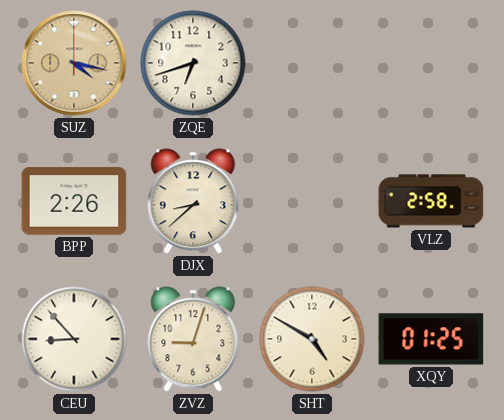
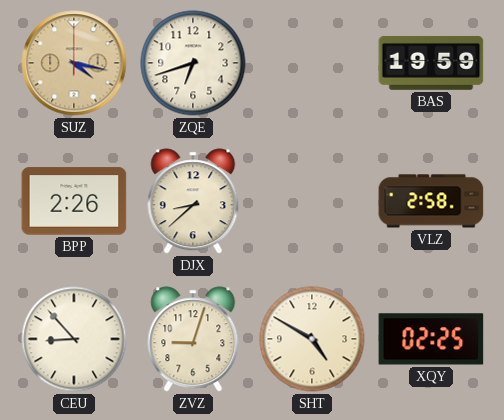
BAS: none -> 19:59 (431, 63)
XQY: 01:25 -> 02:25 (431, 339)
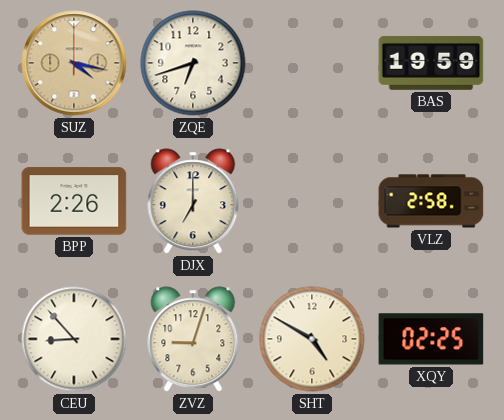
DJX: 8:38 -> 7:00 (193, 201)
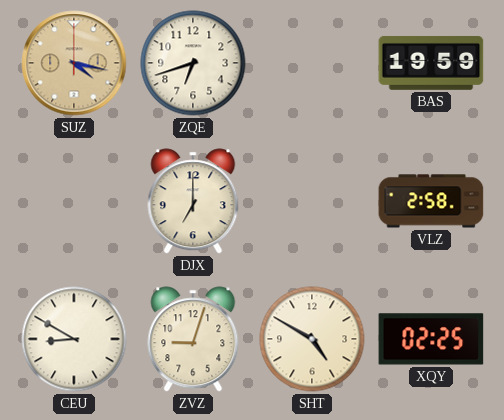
BPP: 2:26 -> none (74, 201)
CEU: 8:53 -> 8:50 (74, 339)
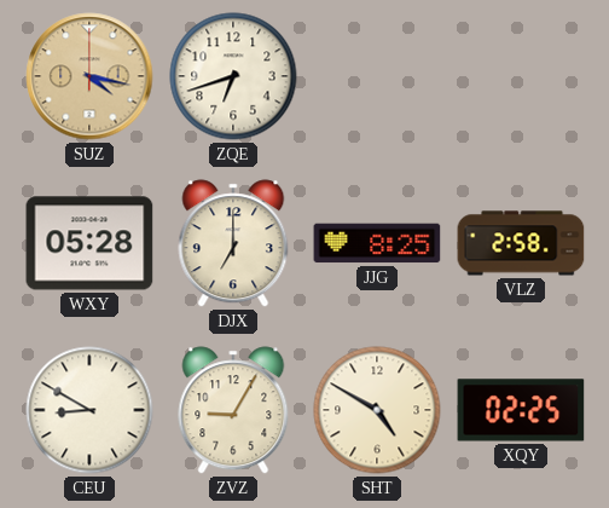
BAS: 19:59 -> none (431, 63)
WXY: none -> 05:28 (89, 243)
JJG: none -> 8:25 (377, 243)
ZVZ: 9:03 -> 9:05 (233, 410)
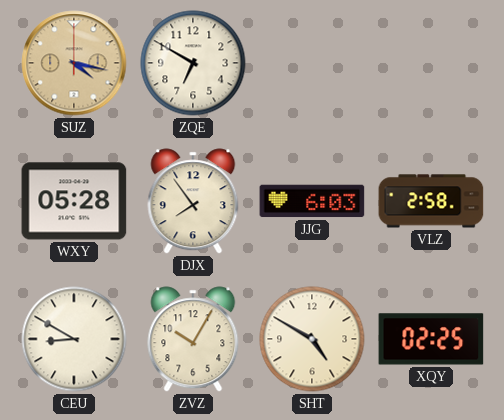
ZQE: 6:42 -> 6:50 (193, 63)
DJX: 7:00 -> 7:54 (193, 201)
JJG: 8:25 -> 6:03 (312, 201)
ZVZ: 9:05 -> 10:05 (193, 339)
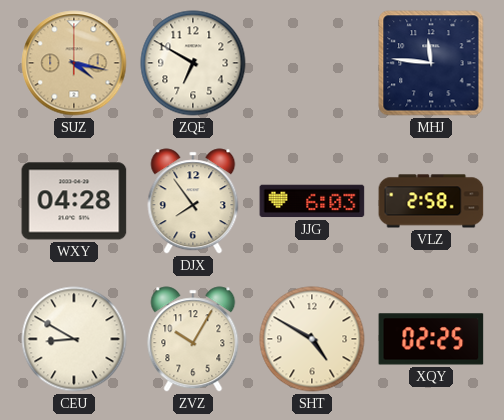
MHJ: none -> 11:46 (431, 63)
WXY: 05:28 -> 04:28 (74, 201)
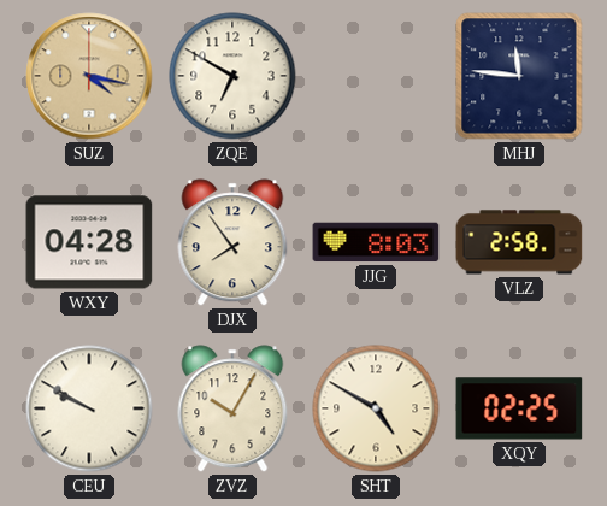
JJG: 6:03 -> 8:03 (376, 242)
CEU: 8:50 -> 9:50 (89, 408)
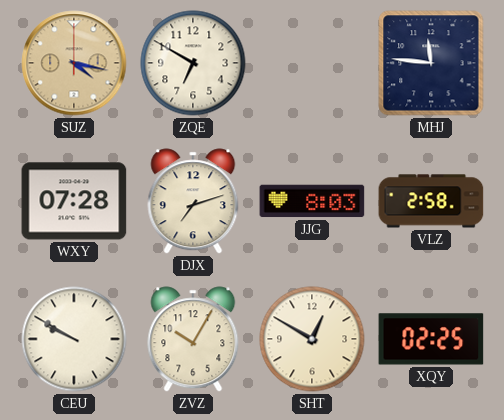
WXY: 04:28 -> 07:28 (74, 201)
DJX: 7:54 -> 7:12 (193, 201)
SHT: 4:50 -> 12:50 (312, 339)
